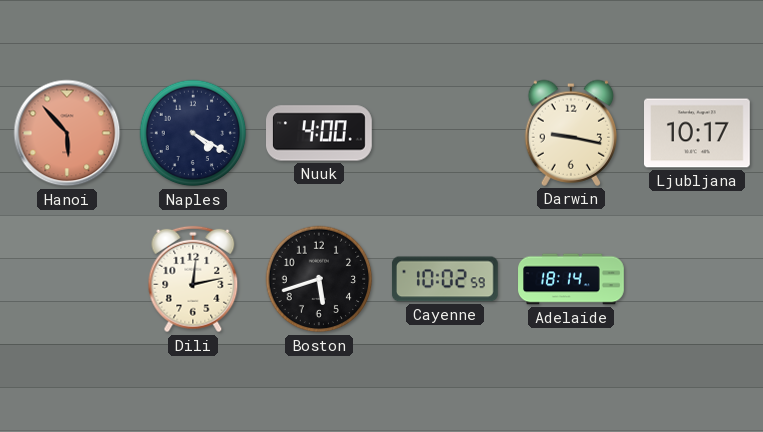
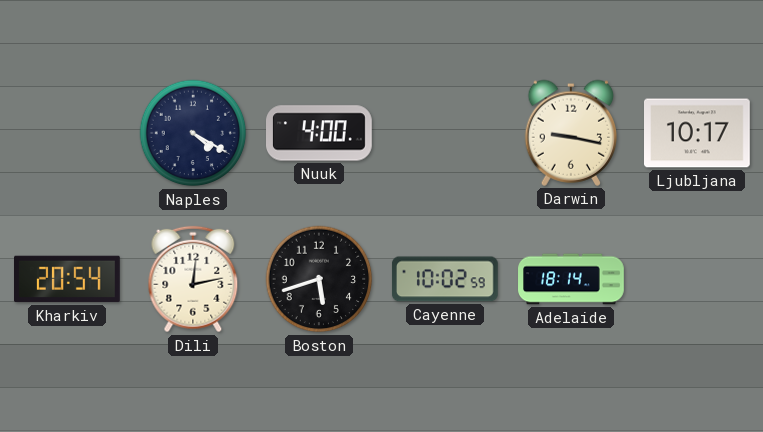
Hanoi: 5:53 -> none (67, 133)
Kharkiv: none -> 20:54 (68, 279)
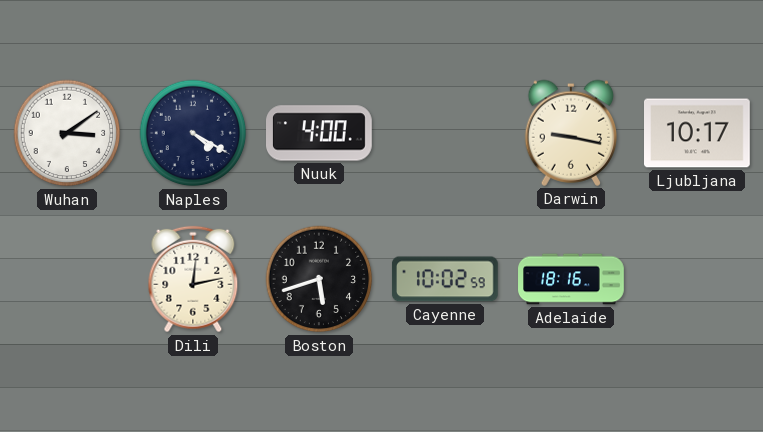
Wuhan: none -> 3:09 (67, 133)
Kharkiv: 20:54 -> none (68, 279)
Adelaide: 18:14 -> 18:16 (571, 279)
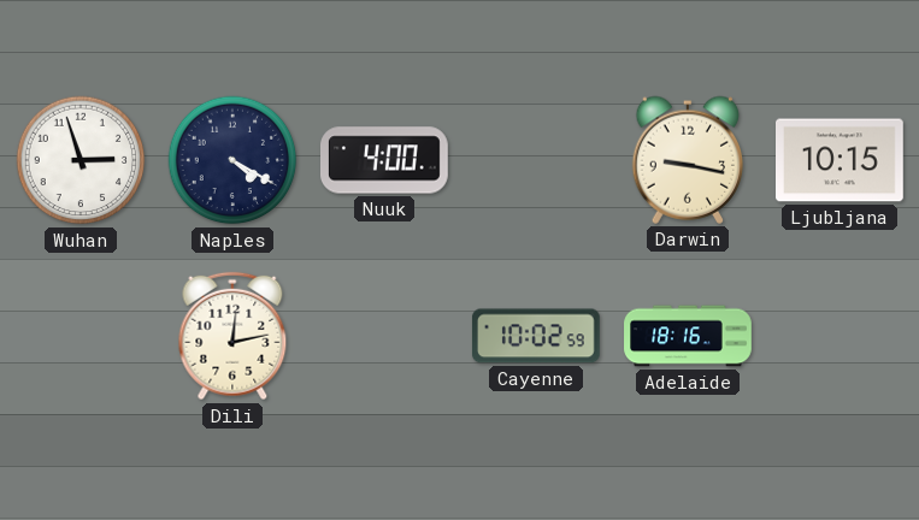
Wuhan: 3:09 -> 2:57 (81, 160)
Ljubljana: 10:17 -> 10:15 (841, 160)
Boston: 5:42 -> none (319, 279)
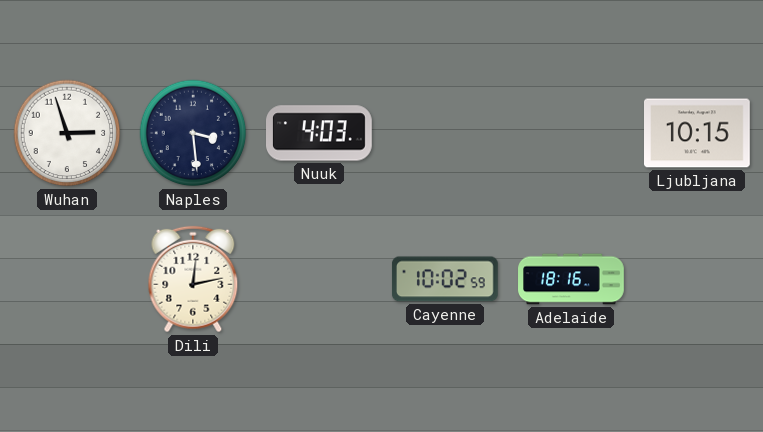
Naples: 4:20 -> 3:29 (193, 133)
Nuuk: 4:00 -> 4:03 (319, 133)
Darwin: 9:17 -> none (688, 160)
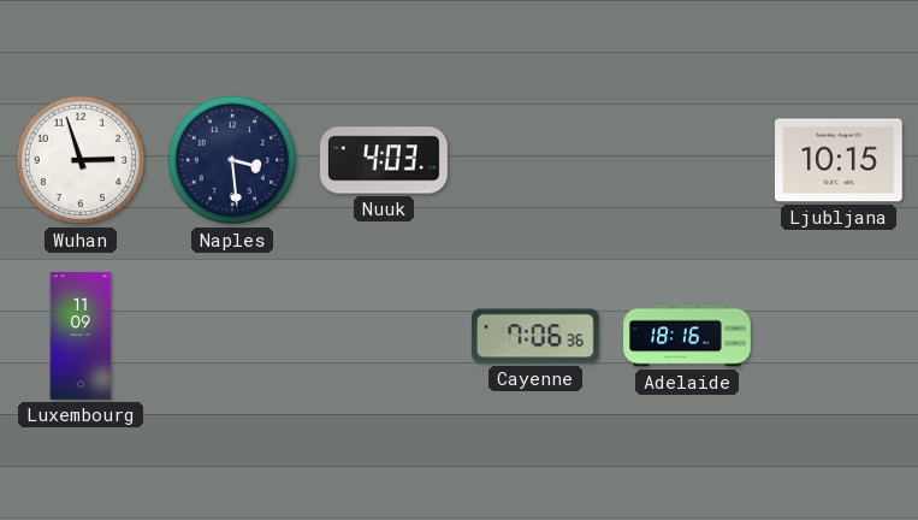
Luxembourg: none -> 11:09 (81, 336)
Dili: 12:13 -> none (193, 279)
Cayenne: 10:02 -> 7:06 (535, 336)
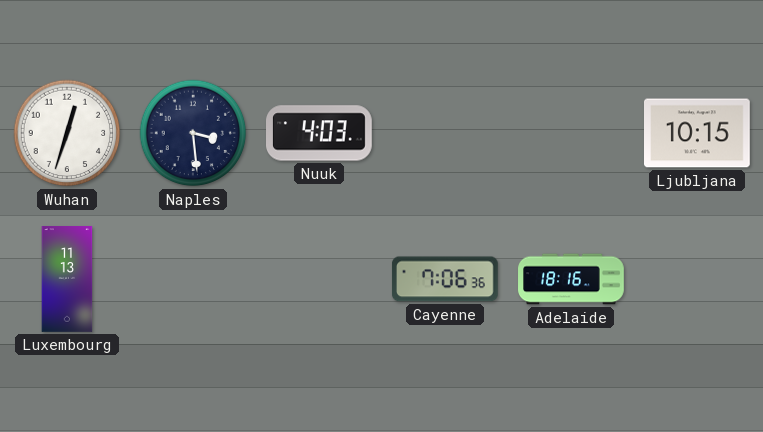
Wuhan: 2:57 -> 12:33 (67, 133)
Luxembourg: 11:09 -> 11:13 (67, 279)
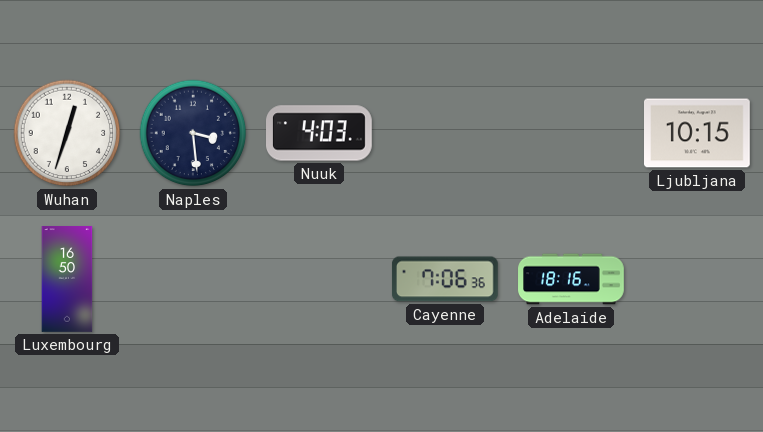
Luxembourg: 11:13 -> 16:50 (67, 279)
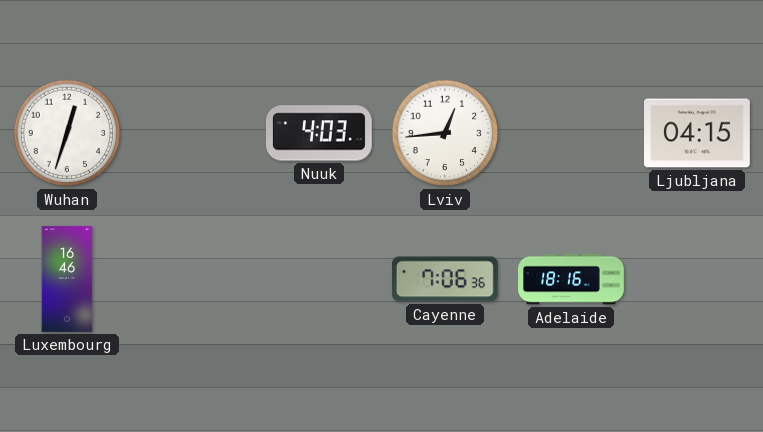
Naples: 3:29 -> none (193, 133)
Lviv: none -> 12:44 (445, 133)
Ljubljana: 10:15 -> 04:15 (698, 133)
Luxembourg: 16:50 -> 16:46 (67, 279)
